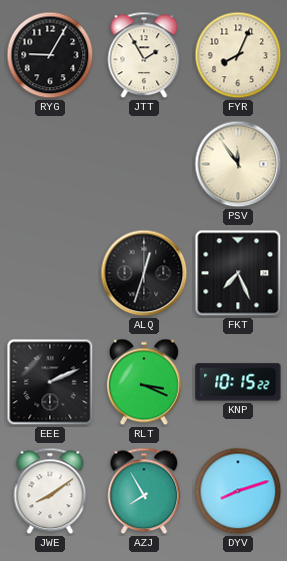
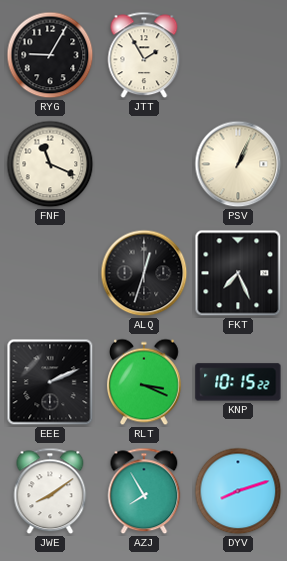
FYR: 8:04 -> none (238, 55)
FNF: none -> 11:19 (50, 164)
PSV: 11:54 -> 1:04 (238, 164)
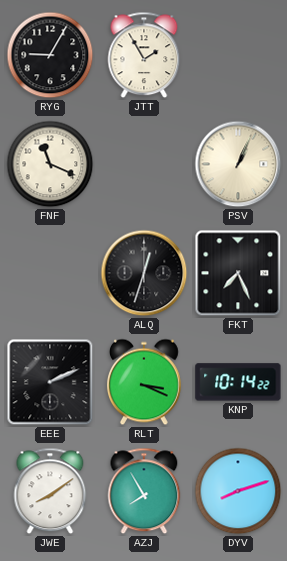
KNP: 10:15 -> 10:14 (238, 382)
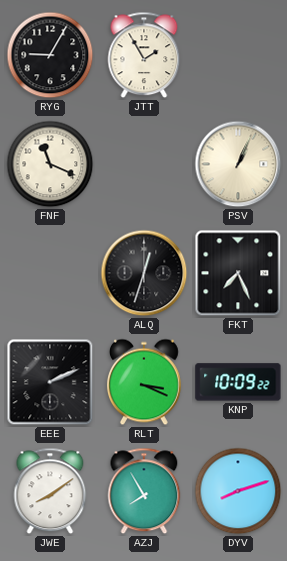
KNP: 10:14 -> 10:09 (238, 382)
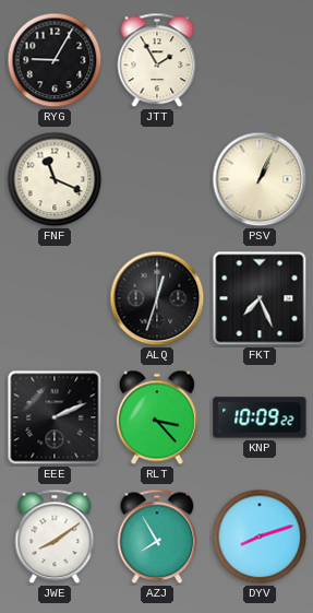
RLT: 3:19 -> 3:23 (157, 417)
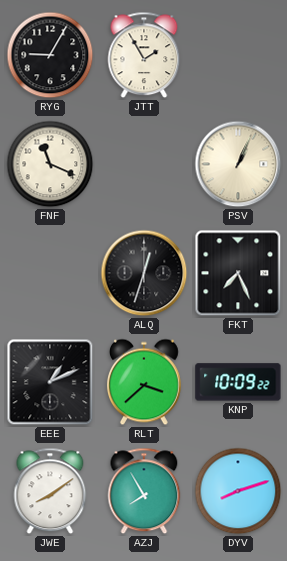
EEE: 2:11 -> 1:11 (50, 382)
RLT: 3:23 -> 3:38 (144, 382)
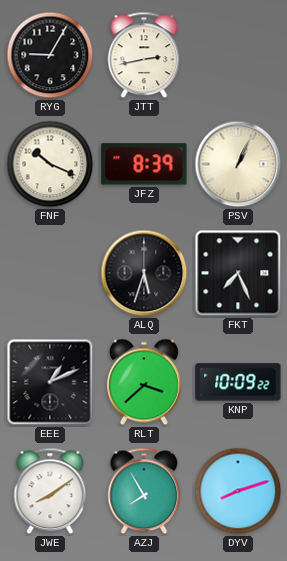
JTT: 1:55 -> 2:43 (144, 55)
FNF: 11:19 -> 10:19 (50, 164)
JFZ: none -> 8:39 (144, 164)
ALQ: 12:33 -> 5:33 (144, 273)
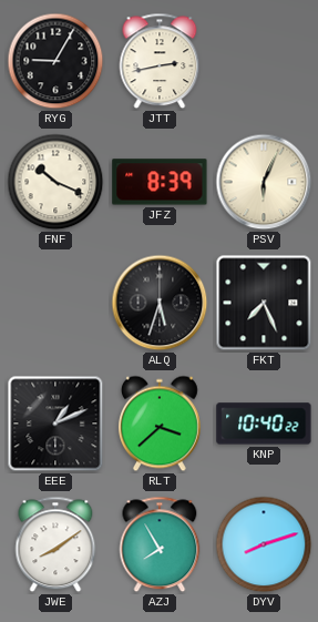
PSV: 1:04 -> 6:04 (264, 182)
KNP: 10:09 -> 10:40 (264, 424)
